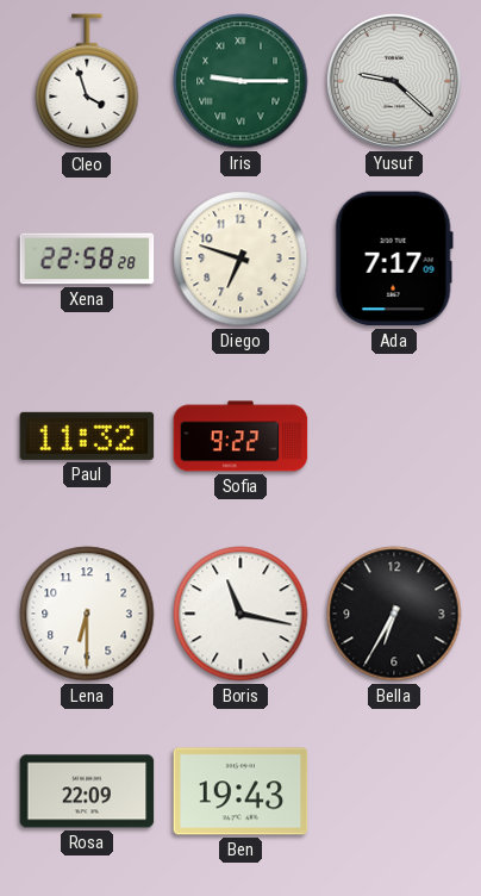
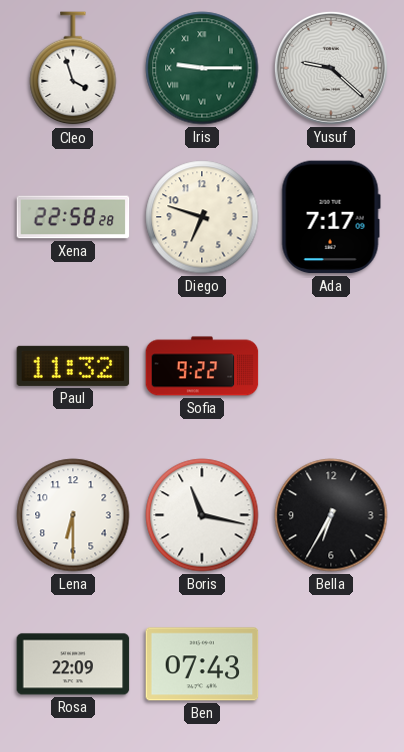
Ben: 19:43 -> 07:43 (202, 664)
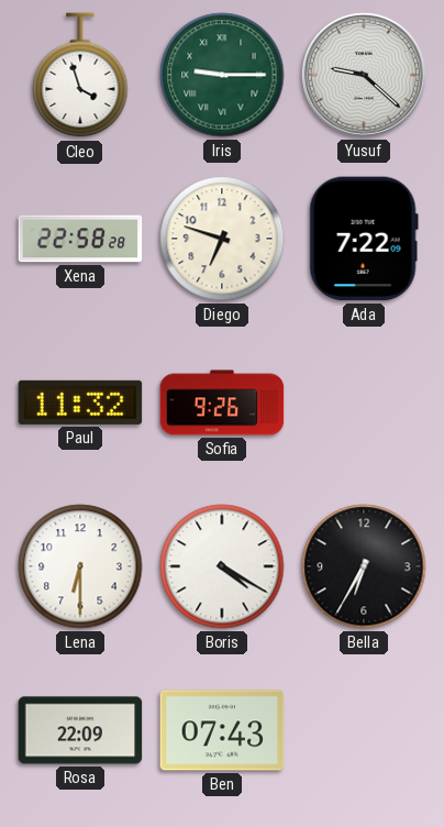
Ada: 7:17 -> 7:22 (364, 239)
Sofia: 9:22 -> 9:26 (222, 403)
Boris: 11:17 -> 4:20 (222, 566)
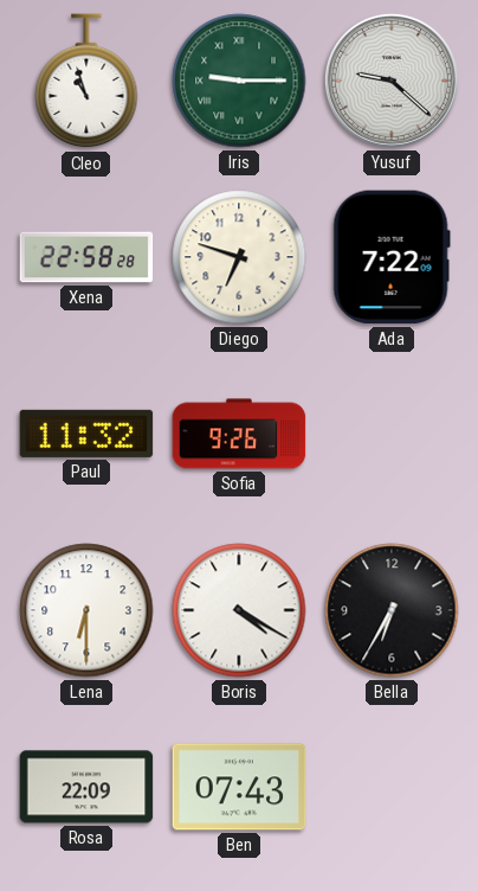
Cleo: 3:57 -> 10:57 (86, 82)
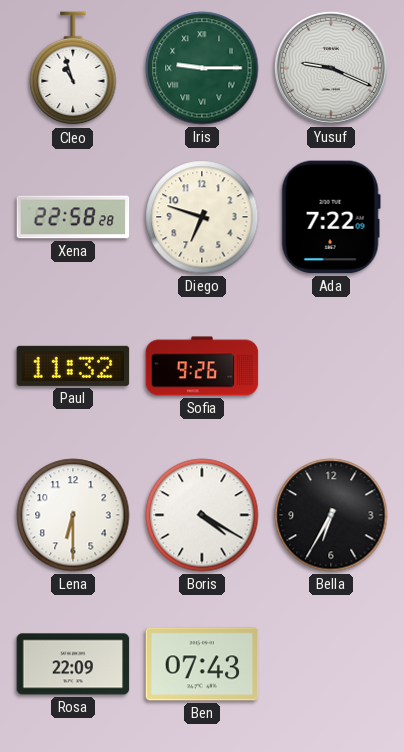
Yusuf: 9:22 -> 9:19 (331, 68)
